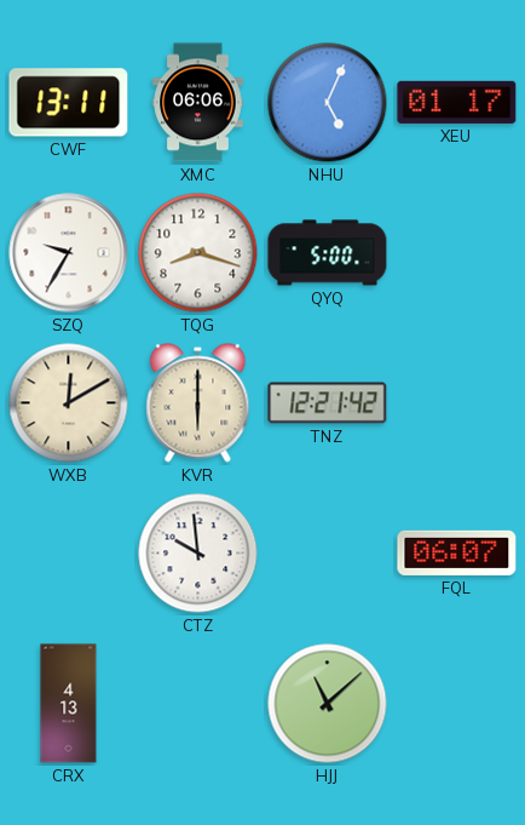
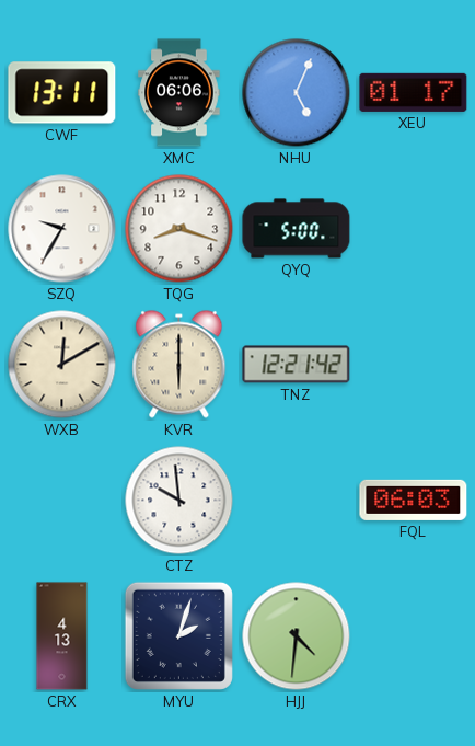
FQL: 06:07 -> 06:03 (414, 500)
MYU: none -> 2:03 (178, 635)
HJJ: 11:08 -> 4:31 (297, 636)
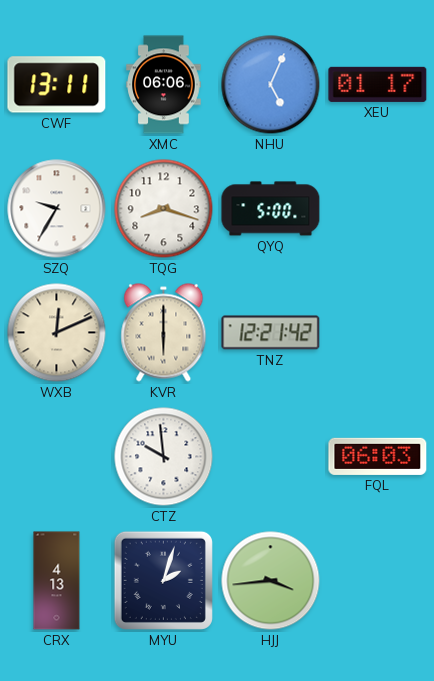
WXB: 12:10 -> 12:11 (57, 333)
HJJ: 4:31 -> 3:44 (271, 581)
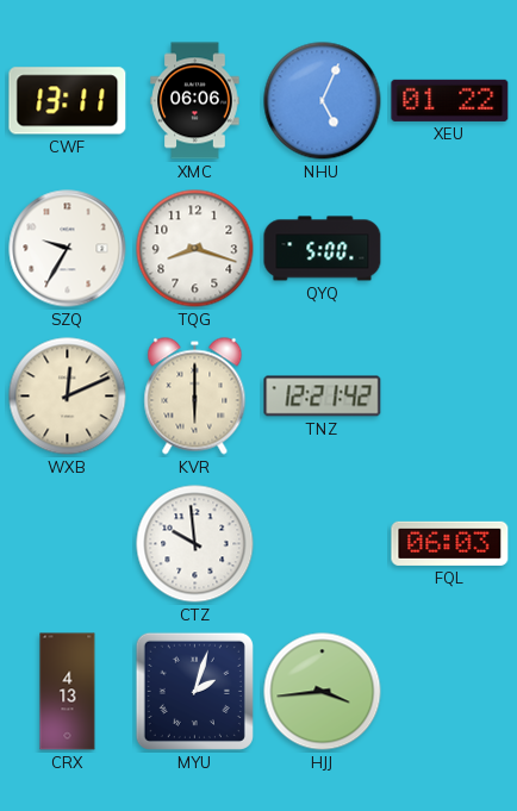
XEU: 01:17 -> 01:22 (450, 100)
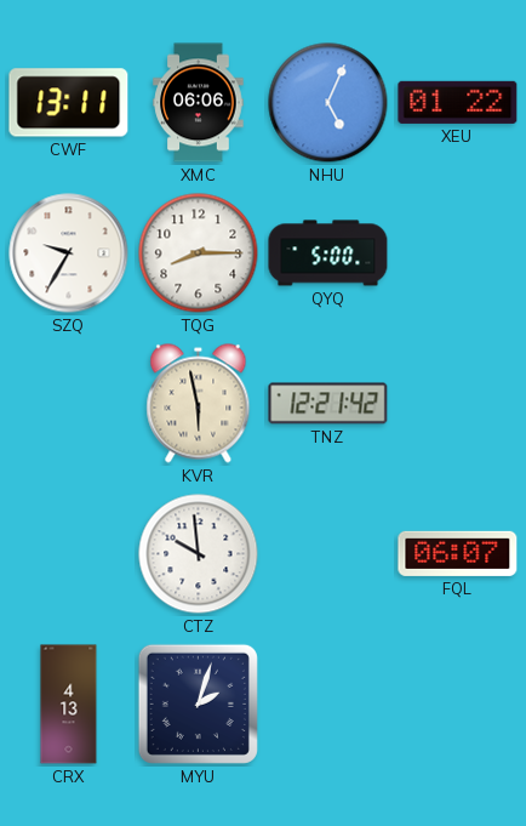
TQG: 8:18 -> 8:15 (199, 254)
WXB: 12:11 -> none (68, 397)
KVR: 6:00 -> 5:58 (199, 404)
FQL: 06:03 -> 06:07 (458, 553)
HJJ: 3:44 -> none (323, 692)
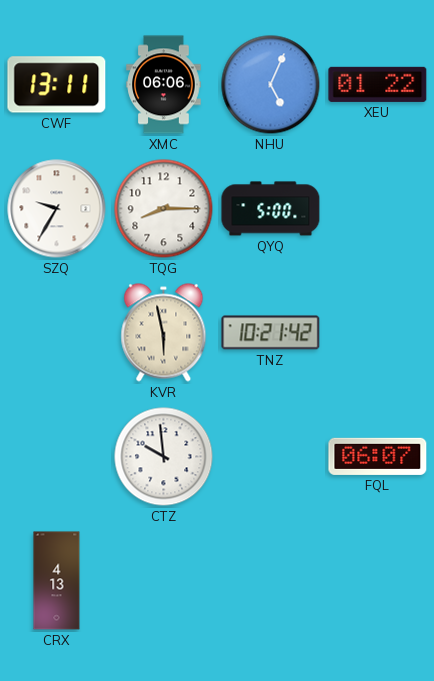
TNZ: 12:21 -> 10:21 (271, 333)
MYU: 2:03 -> none (198, 703)
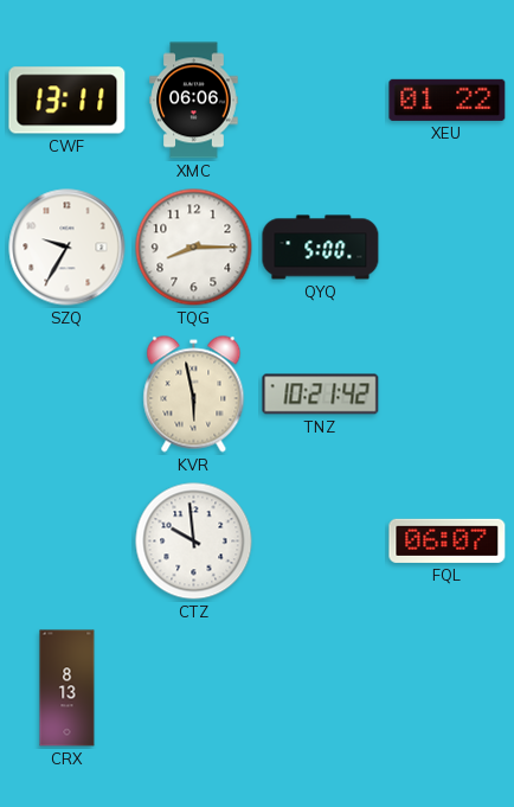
NHU: 5:04 -> none (271, 85)
CRX: 4:13 -> 8:13 (68, 688)
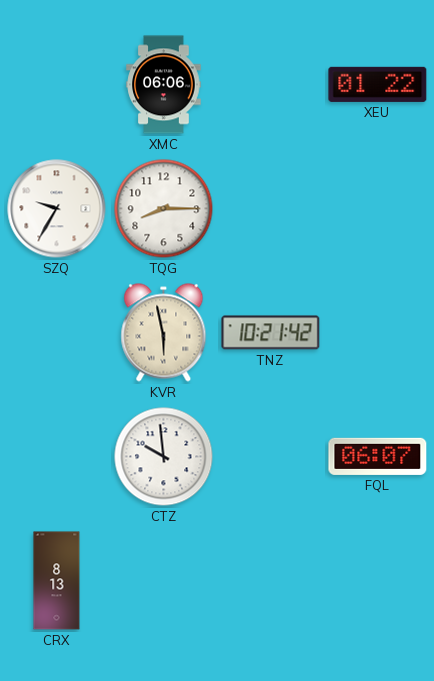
CWF: 13:11 -> none (68, 101)
QYQ: 5:00 -> none (321, 248)
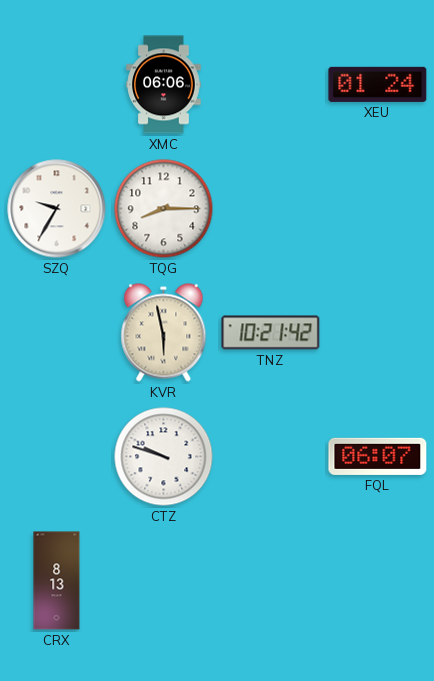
XEU: 01:22 -> 01:24 (378, 84)
CTZ: 9:59 -> 9:48 (164, 457)
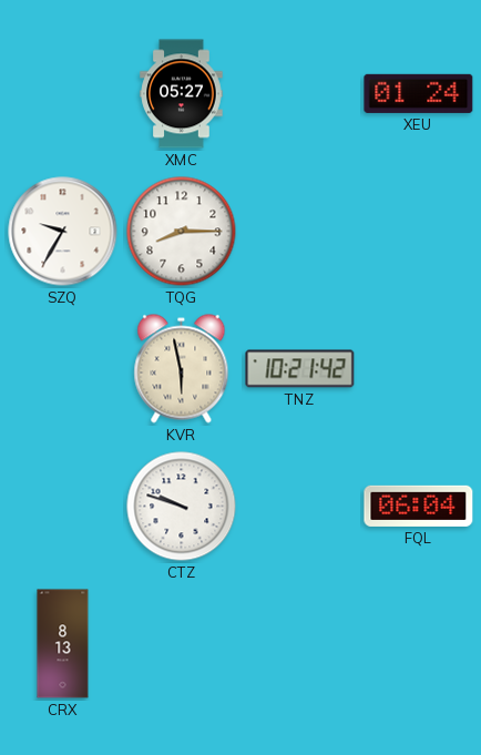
XMC: 06:06 -> 05:27 (182, 94)
FQL: 06:07 -> 06:04 (419, 506)
